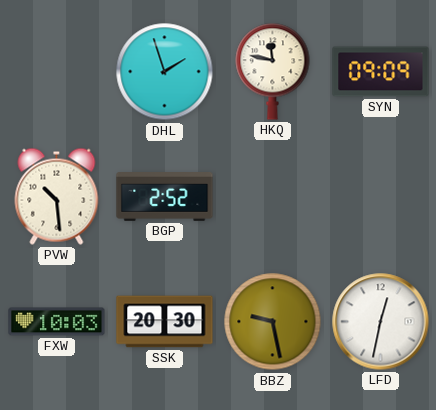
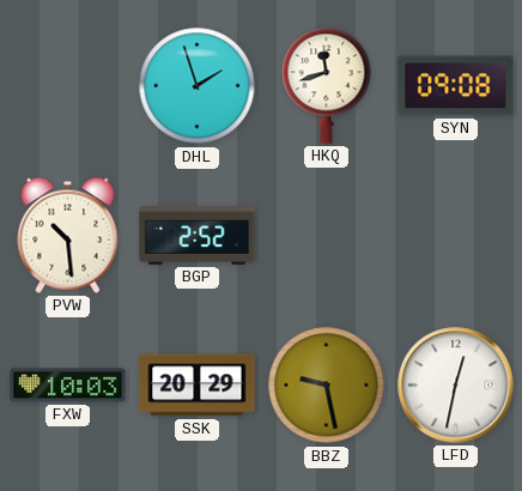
HKQ: 11:47 -> 11:42 (327, 85)
SYN: 09:09 -> 09:08 (456, 86)
SSK: 20:30 -> 20:29 (198, 386)
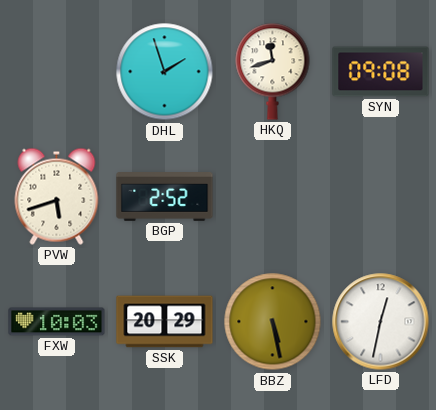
PVW: 10:29 -> 5:42 (57, 196)
BBZ: 9:28 -> 5:28 (273, 322)
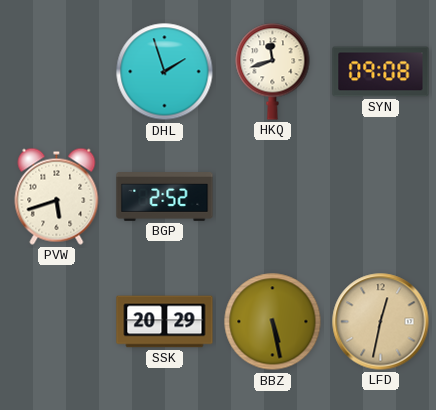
FXW: 10:03 -> none (57, 322)
LFD dial: white -> champagne (381, 322)
